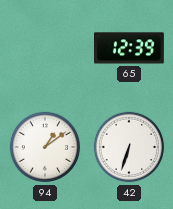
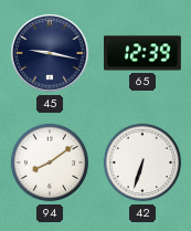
45: none -> 9:17 (50, 53)
94: 1:09 -> 8:09 (50, 162)
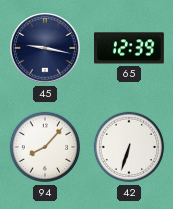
94: 8:09 -> 8:07 (45, 147)
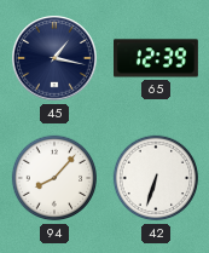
45: 9:17 -> 1:17 (54, 58)
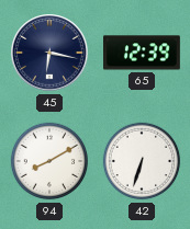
45: 1:17 -> 6:17 (49, 53)
94: 8:07 -> 8:10 (49, 161)
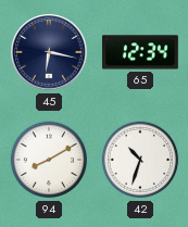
65: 12:39 -> 12:34 (141, 52)
42: 6:33 -> 10:33 (140, 160)
